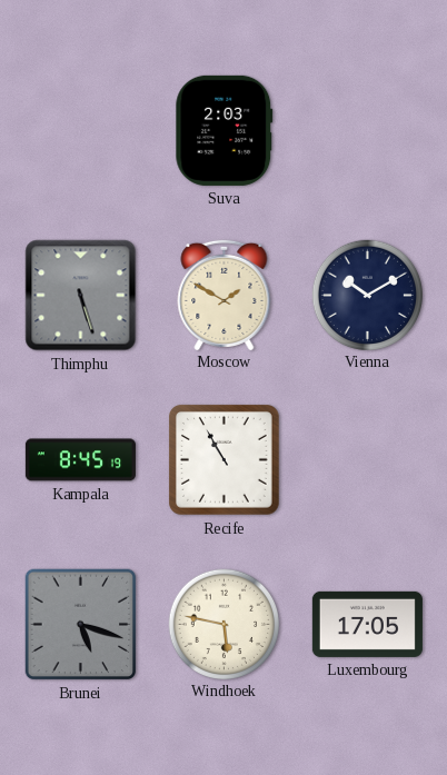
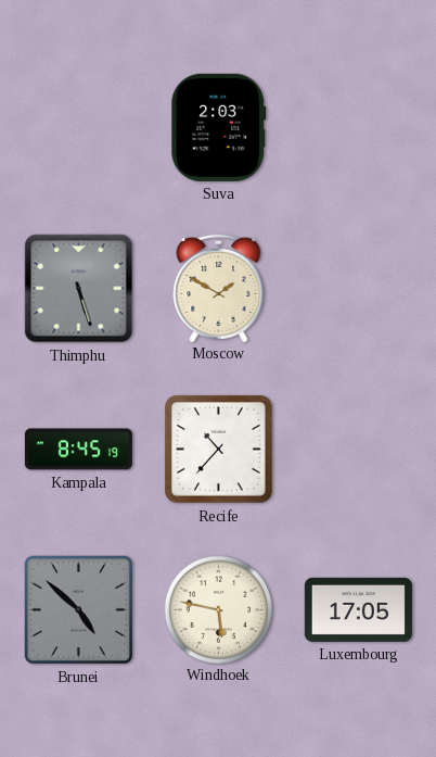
Vienna: 10:10 -> none (367, 295)
Recife: 10:55 -> 10:37 (218, 449)
Brunei: 5:18 -> 4:52 (79, 610)
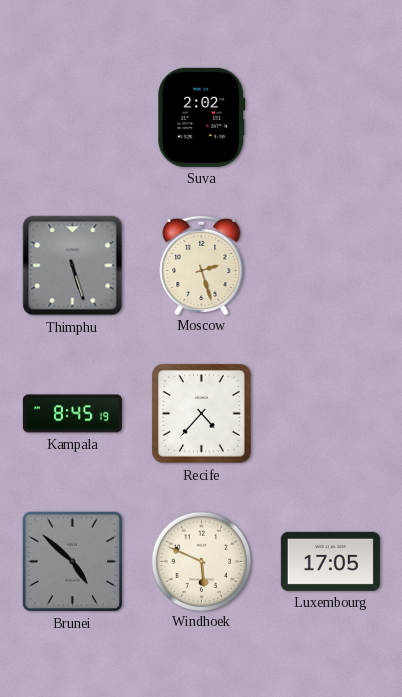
Suva: 2:03 -> 2:02 (202, 117)
Moscow: 1:50 -> 2:27 (202, 264)
Recife: 10:37 -> 4:37 (201, 413)
Windhoek: 5:47 -> 5:49 (201, 561)
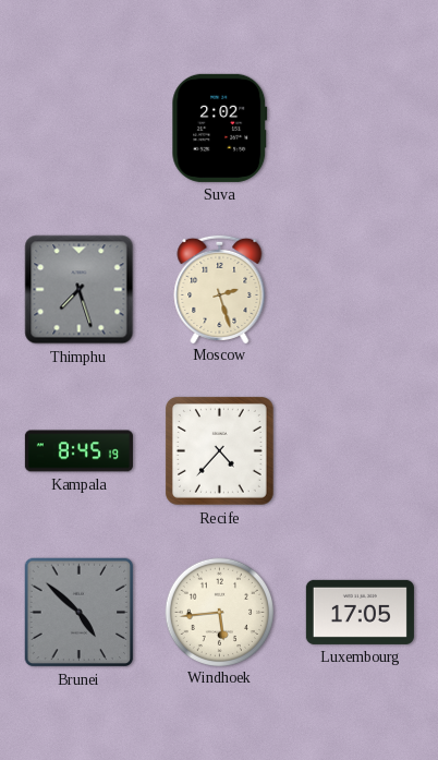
Thimphu: 5:27 -> 7:27 (80, 290)
Windhoek: 5:49 -> 5:44 (219, 612)
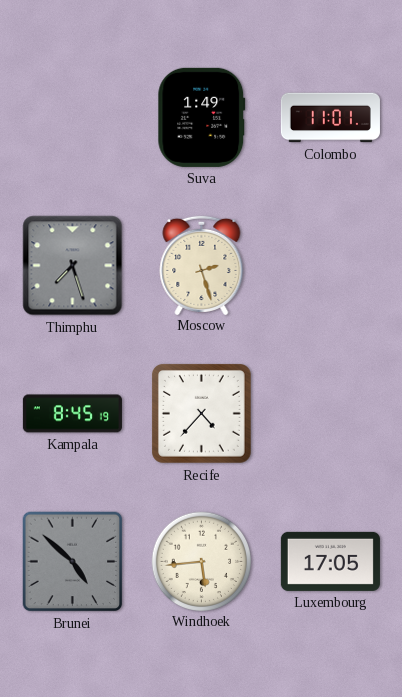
Suva: 2:02 -> 1:49 (202, 117)
Colombo: none -> 11:01 (330, 118)
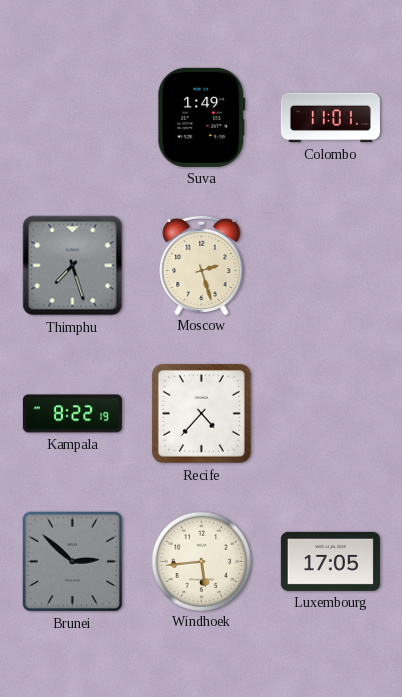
Kampala: 8:45 -> 8:22 (72, 414)
Brunei: 4:52 -> 2:52 (73, 562)
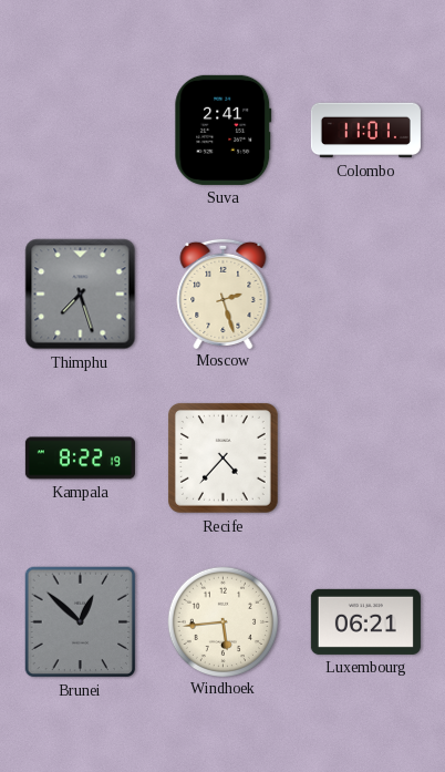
Suva: 1:49 -> 2:41 (224, 130)
Brunei: 2:52 -> 12:52 (81, 622)
Luxembourg: 17:05 -> 06:21 (365, 621)
